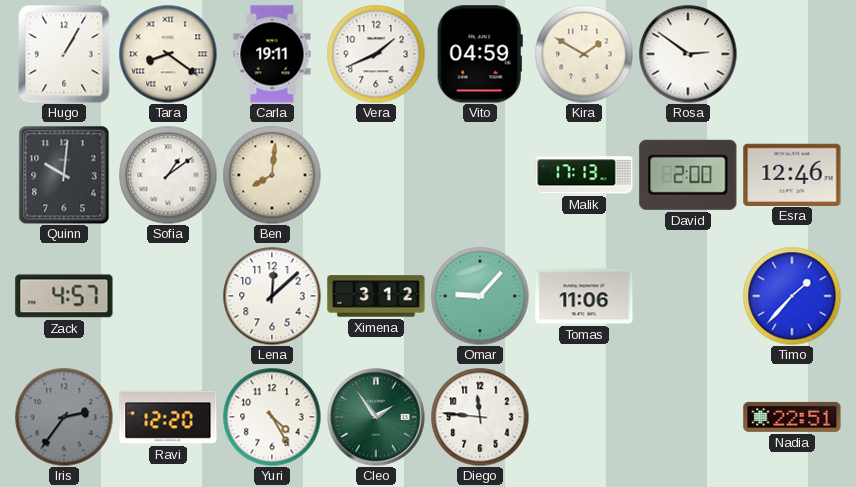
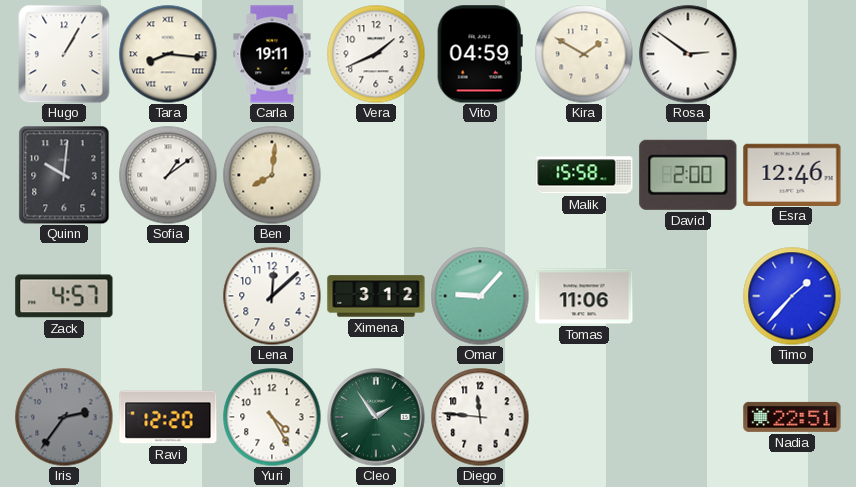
Tara: 8:21 -> 8:16 (168, 54)
Malik: 17:13 -> 15:58 (584, 175)
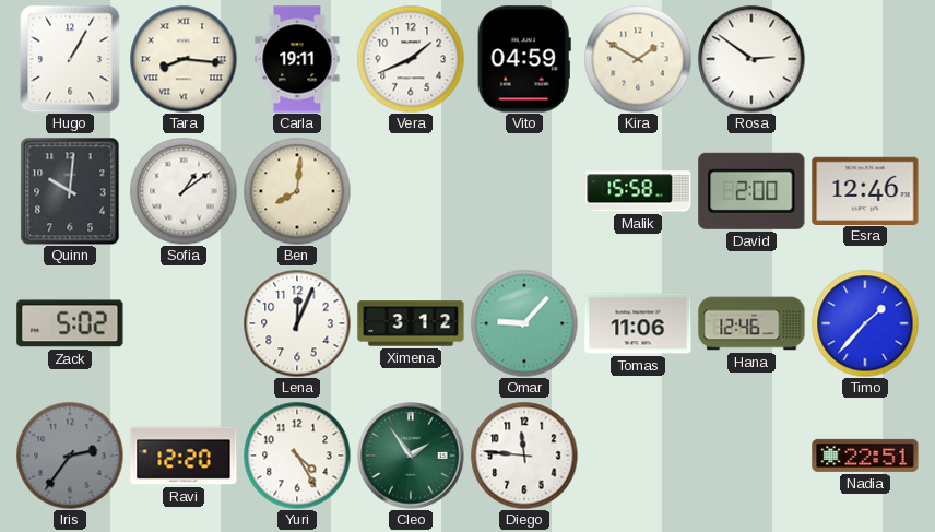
Zack: 4:57 -> 5:02 (70, 323)
Lena: 12:08 -> 12:04 (297, 323)
Hana: none -> 12:46 (751, 323)
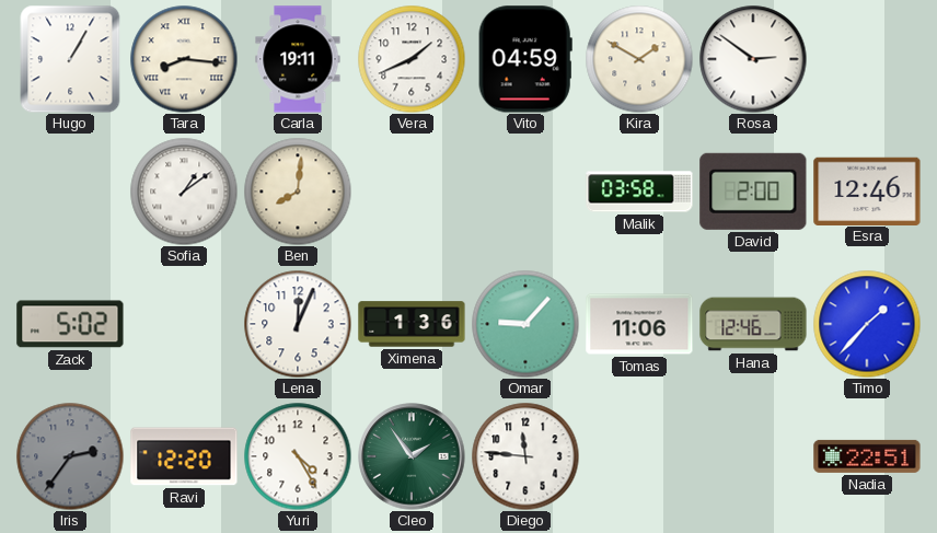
Quinn: 10:01 -> none (70, 191)
Malik: 15:58 -> 03:58 (639, 192)
Ximena: 3:12 -> 1:36 (412, 324)
